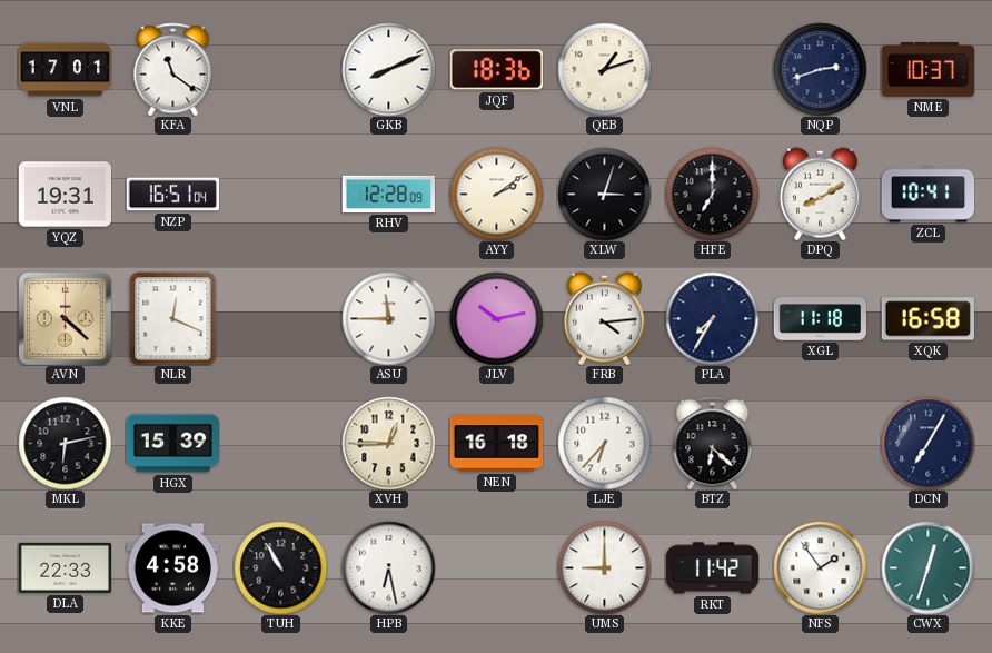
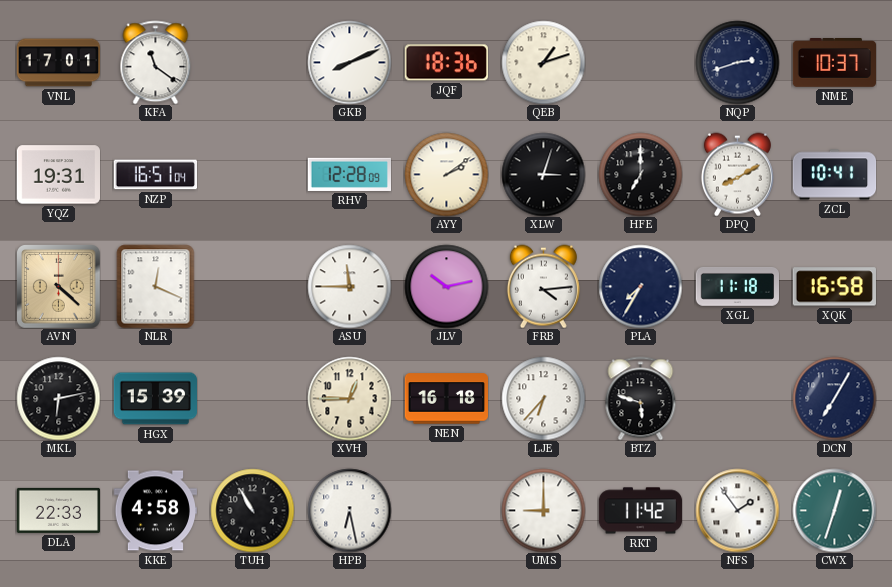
BTZ: 6:22 -> 5:48 (641, 398)
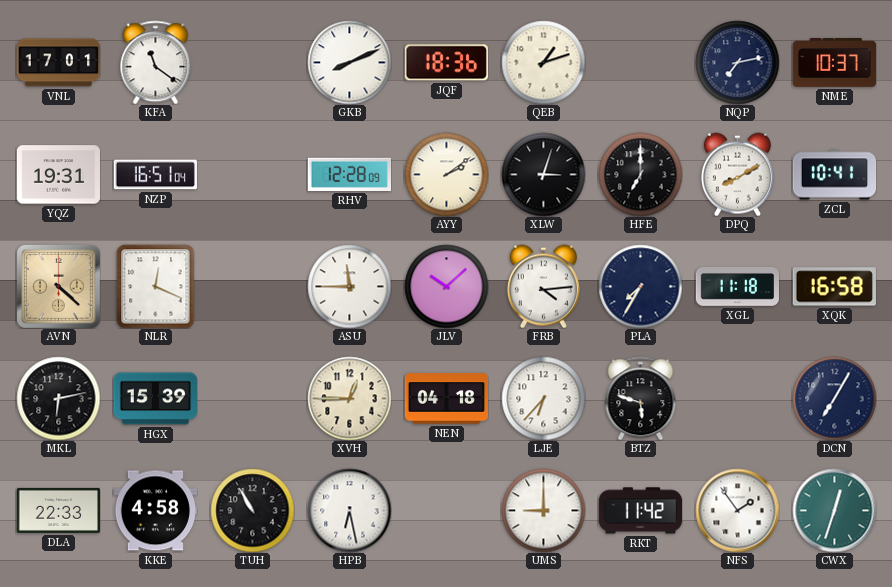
NQP: 2:42 -> 7:13 (737, 62)
JLV: 10:13 -> 10:08 (446, 286)
NEN: 16:18 -> 04:18 (446, 399)
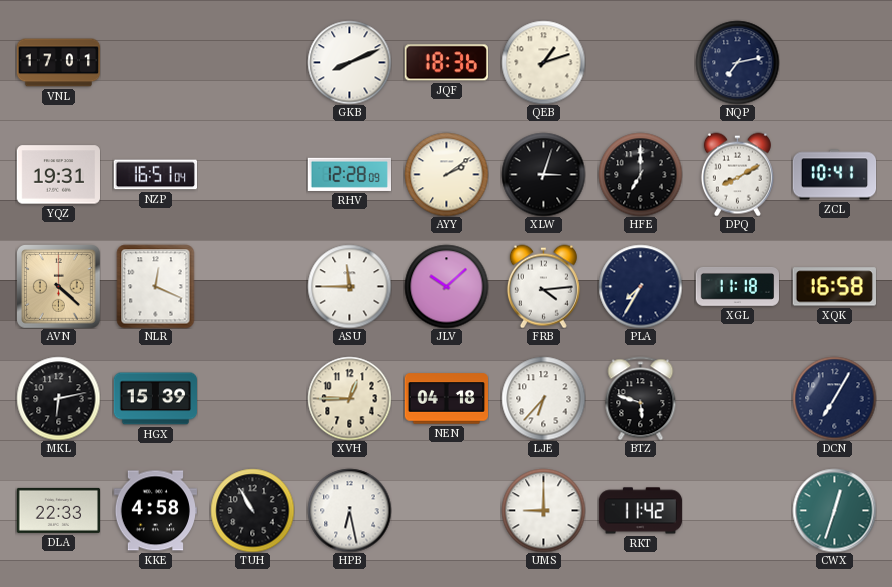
KFA: 11:21 -> none (156, 62)
NME: 10:37 -> none (834, 63)
NFS: 1:54 -> none (737, 510)
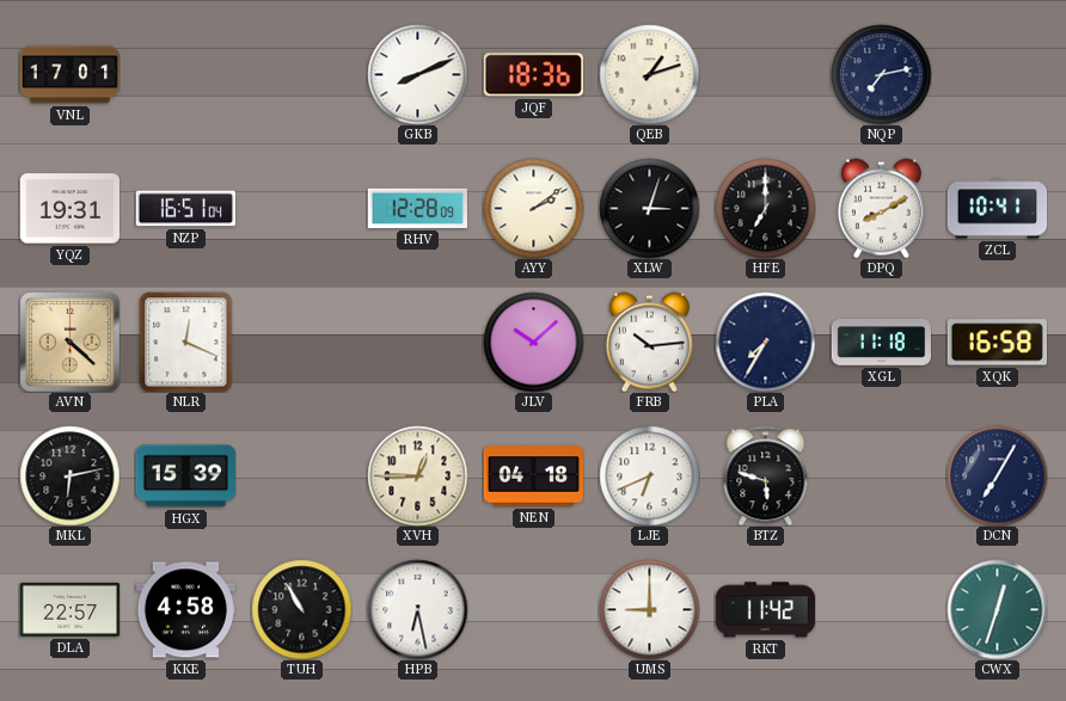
ASU: 11:45 -> none (349, 286)
FRB: 4:14 -> 10:14 (649, 342)
LJE: 6:37 -> 6:41 (649, 475)
DLA: 22:33 -> 22:57 (69, 609)
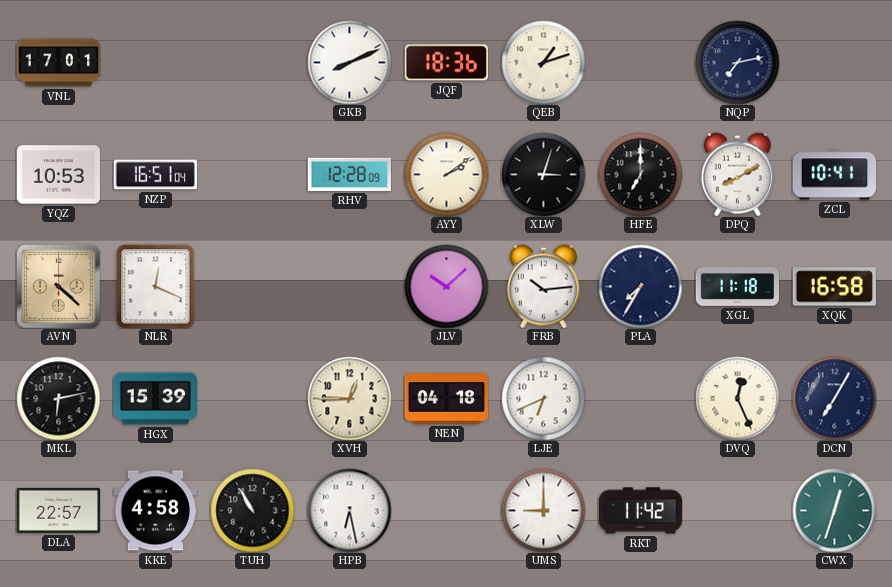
YQZ: 19:31 -> 10:53 (58, 175)
BTZ: 5:48 -> none (766, 475)
DVQ: none -> 12:26 (737, 398)
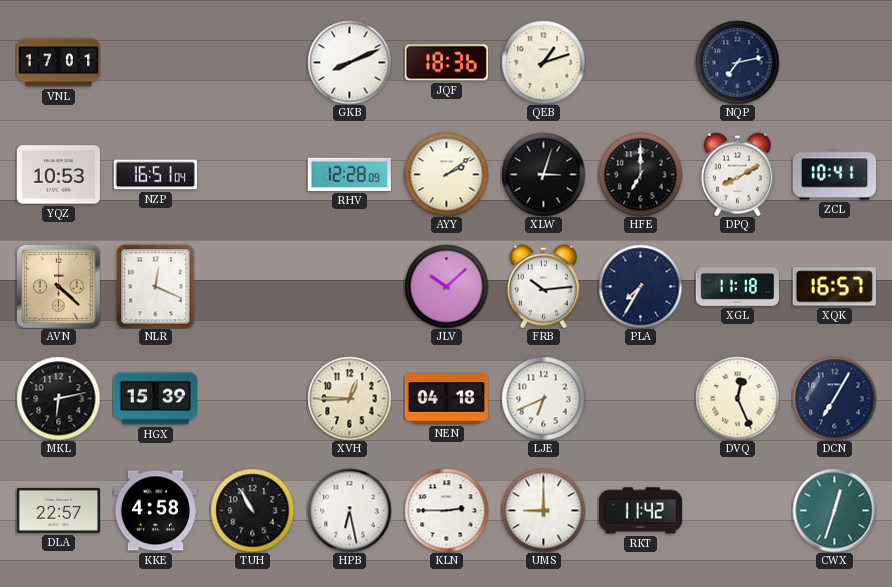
XQK: 16:58 -> 16:57 (834, 287)
KLN: none -> 2:45 (446, 510)
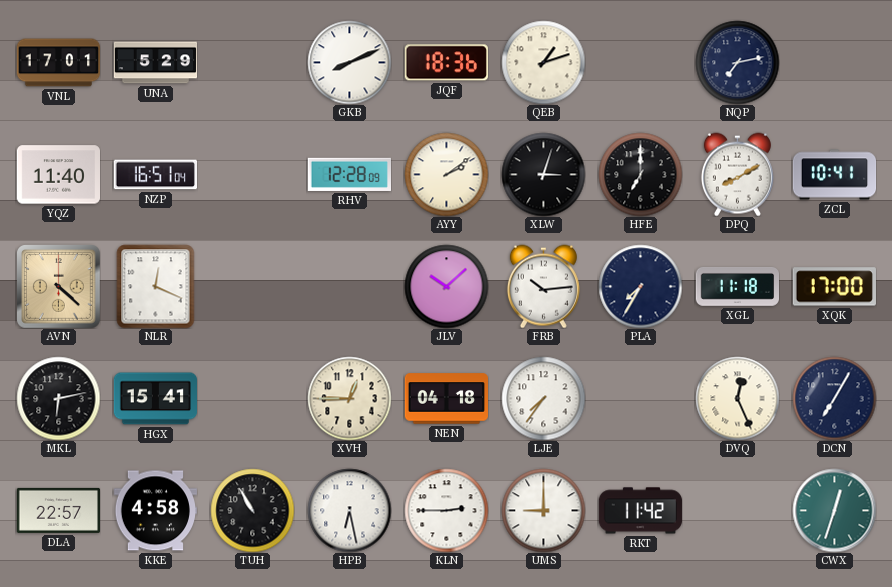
UNA: none -> 5:29 (155, 63)
YQZ: 10:53 -> 11:40 (58, 175)
XQK: 16:57 -> 17:00 (834, 287)
HGX: 15:39 -> 15:41 (155, 399)
LJE: 6:41 -> 7:36 (543, 398)
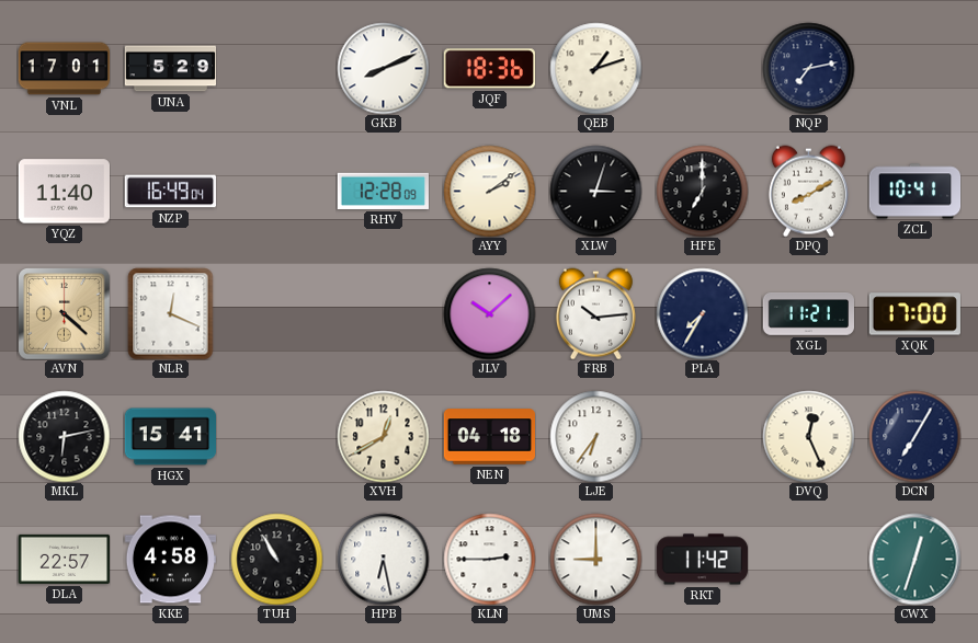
NZP: 16:51 -> 16:49 (170, 192)
XGL: 11:18 -> 11:21 (808, 314)
XVH: 12:45 -> 12:40 (383, 436)
LJE: 7:36 -> 6:36 (595, 436)
